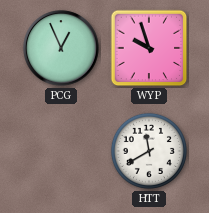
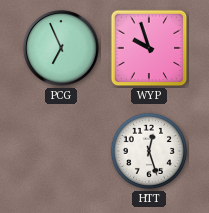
PCG: 12:56 -> 6:56 (61, 48)
HTT: 11:40 -> 12:27 (149, 151)
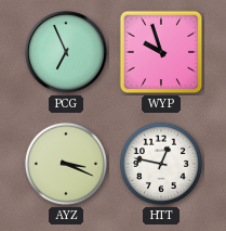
AYZ: none -> 3:19 (66, 164)
HTT: 12:27 -> 12:47 (161, 164)
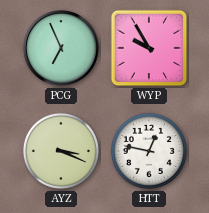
WYP: 9:57 -> 9:55 (149, 48)
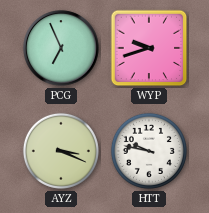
WYP: 9:55 -> 9:42 (149, 48)
HTT: 12:47 -> 9:47 (149, 151)
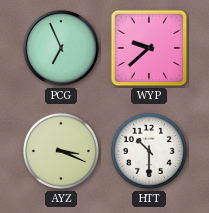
WYP: 9:42 -> 9:38 (149, 48)
HTT: 9:47 -> 10:30 (149, 151)
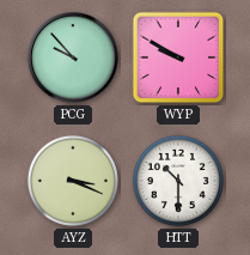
PCG: 6:56 -> 9:53 (73, 57)
WYP: 9:38 -> 9:50 (178, 57)
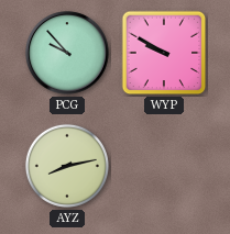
AYZ: 3:19 -> 8:13 (67, 166)
HTT: 10:30 -> none (178, 181)
